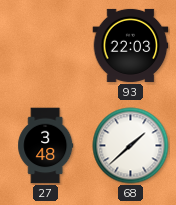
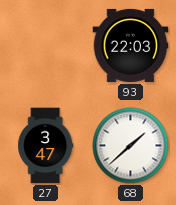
27: 3:48 -> 3:47 (46, 146)
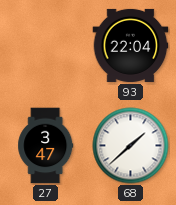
93: 22:03 -> 22:04 (131, 45)
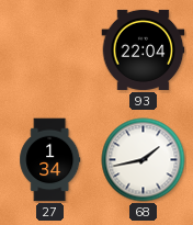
27: 3:47 -> 1:34 (50, 160)
68: 1:38 -> 1:43 (144, 160)
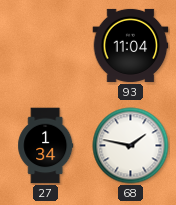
93: 22:04 -> 11:04 (131, 45)
68: 1:43 -> 1:47 (131, 146)
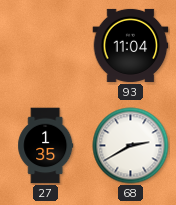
27: 1:34 -> 1:35 (46, 146)
68: 1:47 -> 2:40 (131, 146)
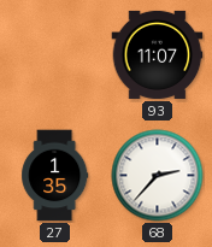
93: 11:04 -> 11:07 (158, 54)
68: 2:40 -> 2:37 (158, 176)
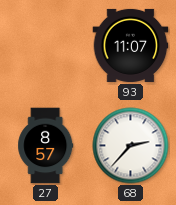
27: 1:35 -> 8:57 (46, 146)
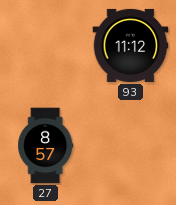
93: 11:07 -> 11:12 (131, 45)
68: 2:37 -> none (131, 146)
